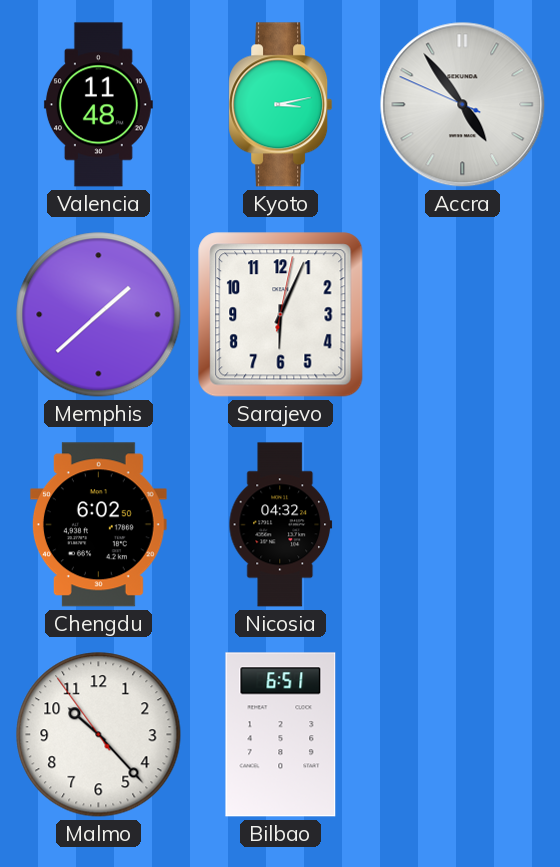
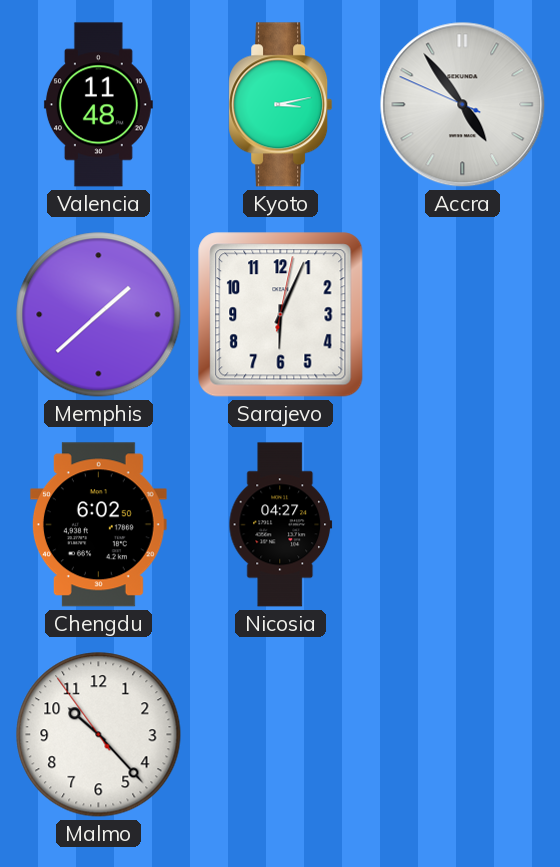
Nicosia: 04:32 -> 04:27 (281, 525)
Bilbao: 6:51 -> none (281, 735)
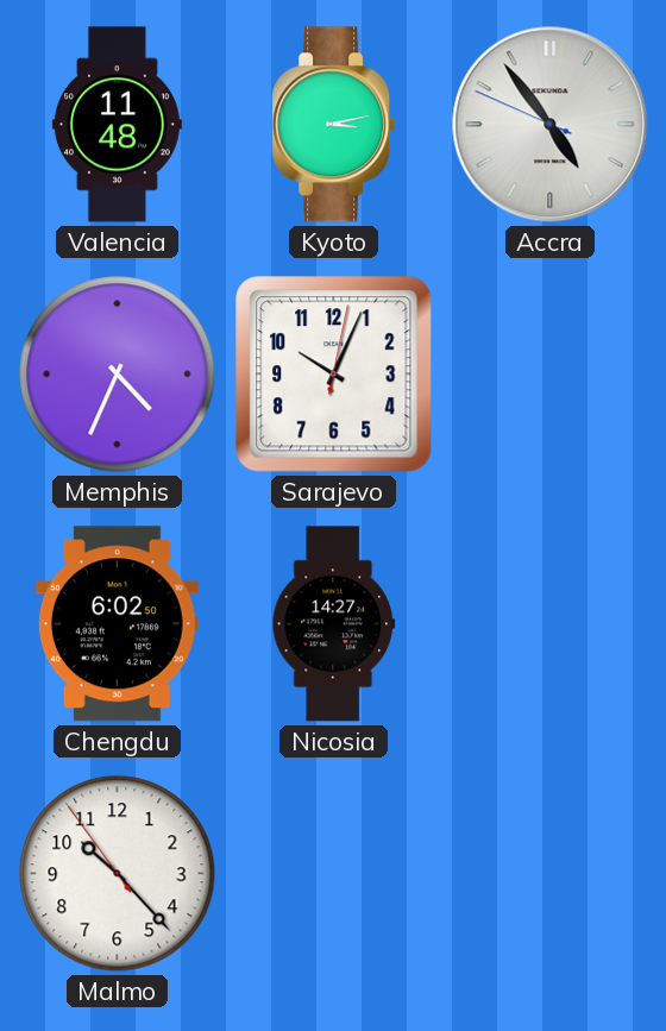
Memphis: 1:38 -> 4:34 (118, 375)
Sarajevo: 6:04 -> 10:04 (334, 375)
Nicosia: 04:27 -> 14:27 (334, 624)
